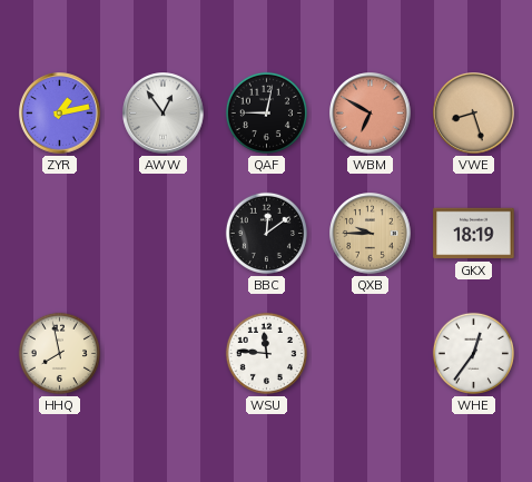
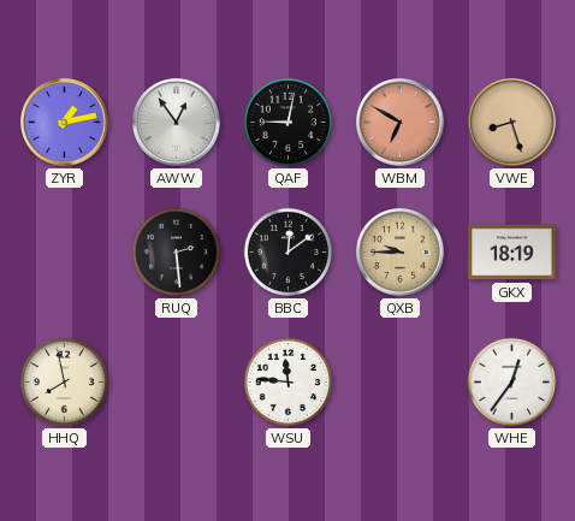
RUQ: none -> 2:29 (176, 251)
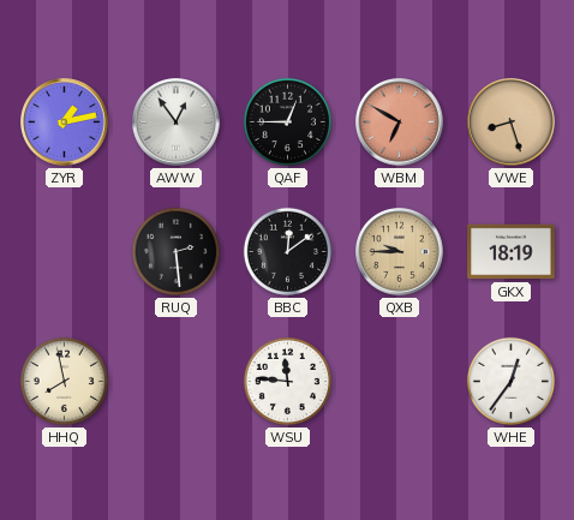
QAF: 9:02 -> 12:45 (287, 121)
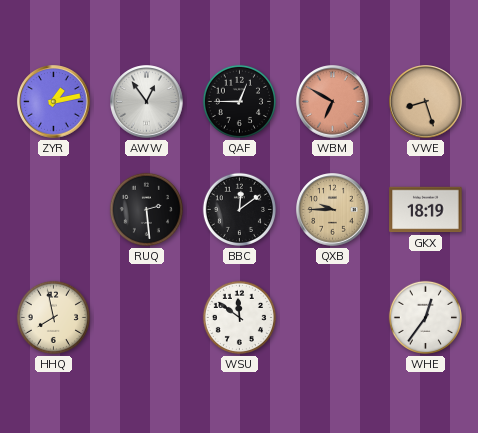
WSU: 11:46 -> 11:51 (239, 317)
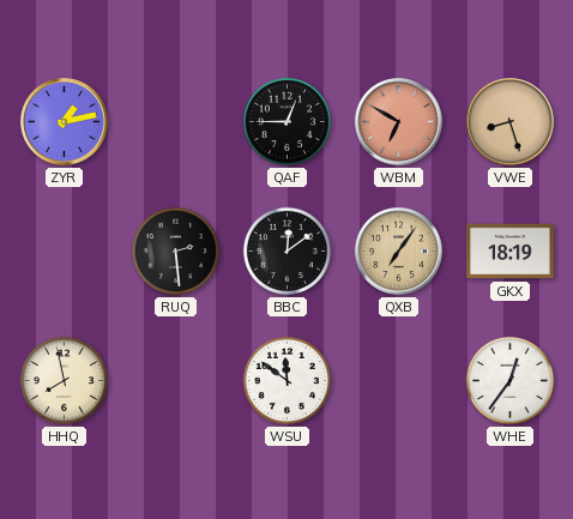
AWW: 12:54 -> none (147, 102)
QXB: 9:45 -> 7:06 (399, 252)
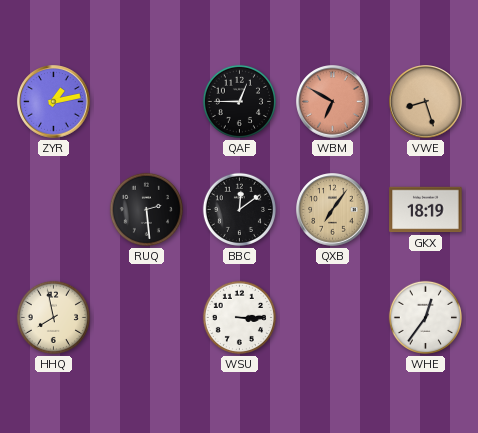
WSU: 11:51 -> 3:15 (239, 317)
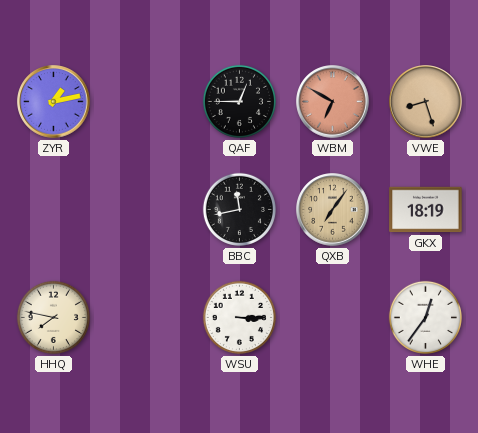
RUQ: 2:29 -> none (146, 209)
BBC: 12:09 -> 11:43 (239, 209)
HHQ: 7:58 -> 7:47 (53, 317)
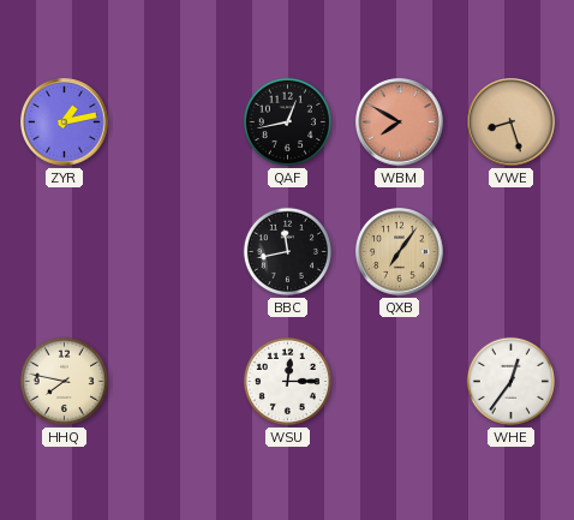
QAF: 12:45 -> 12:43 (287, 121)
WBM: 6:50 -> 7:50 (400, 122)
GKX: 18:19 -> none (426, 210)
WSU: 3:15 -> 12:15 (287, 381)
